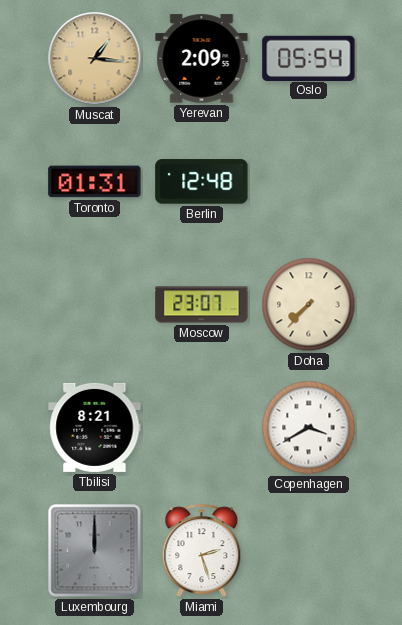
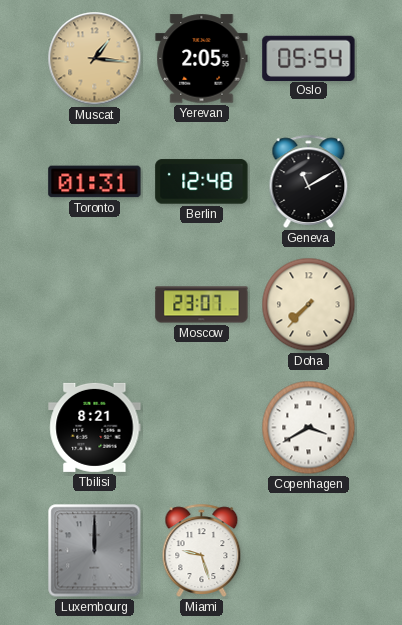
Yerevan: 2:09 -> 2:05 (202, 59)
Geneva: none -> 11:10 (309, 181)
Miami: 2:27 -> 9:27 (202, 550)
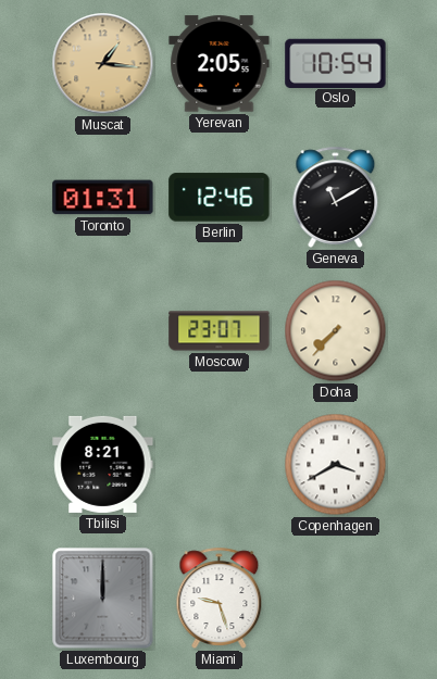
Oslo: 05:54 -> 10:54 (336, 63)
Berlin: 12:48 -> 12:46 (220, 198)
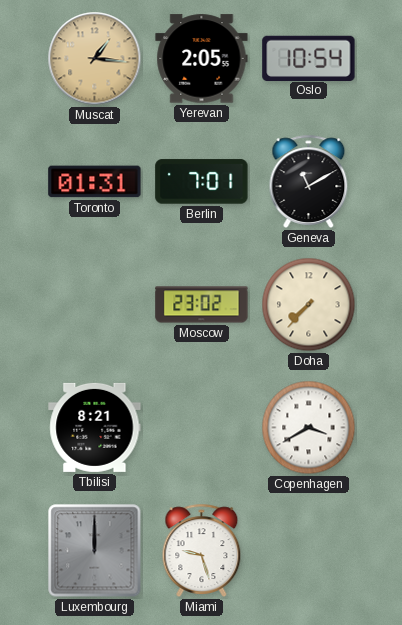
Berlin: 12:46 -> 7:01 (202, 182)
Moscow: 23:07 -> 23:02 (202, 305)
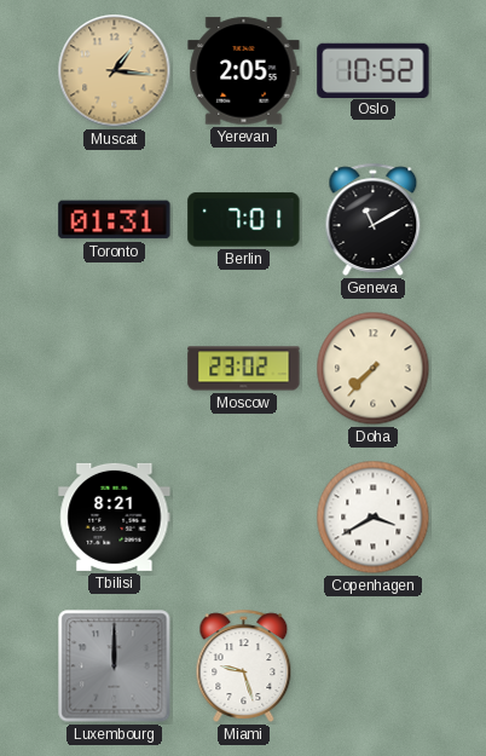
Oslo: 10:54 -> 10:52 (374, 70)
